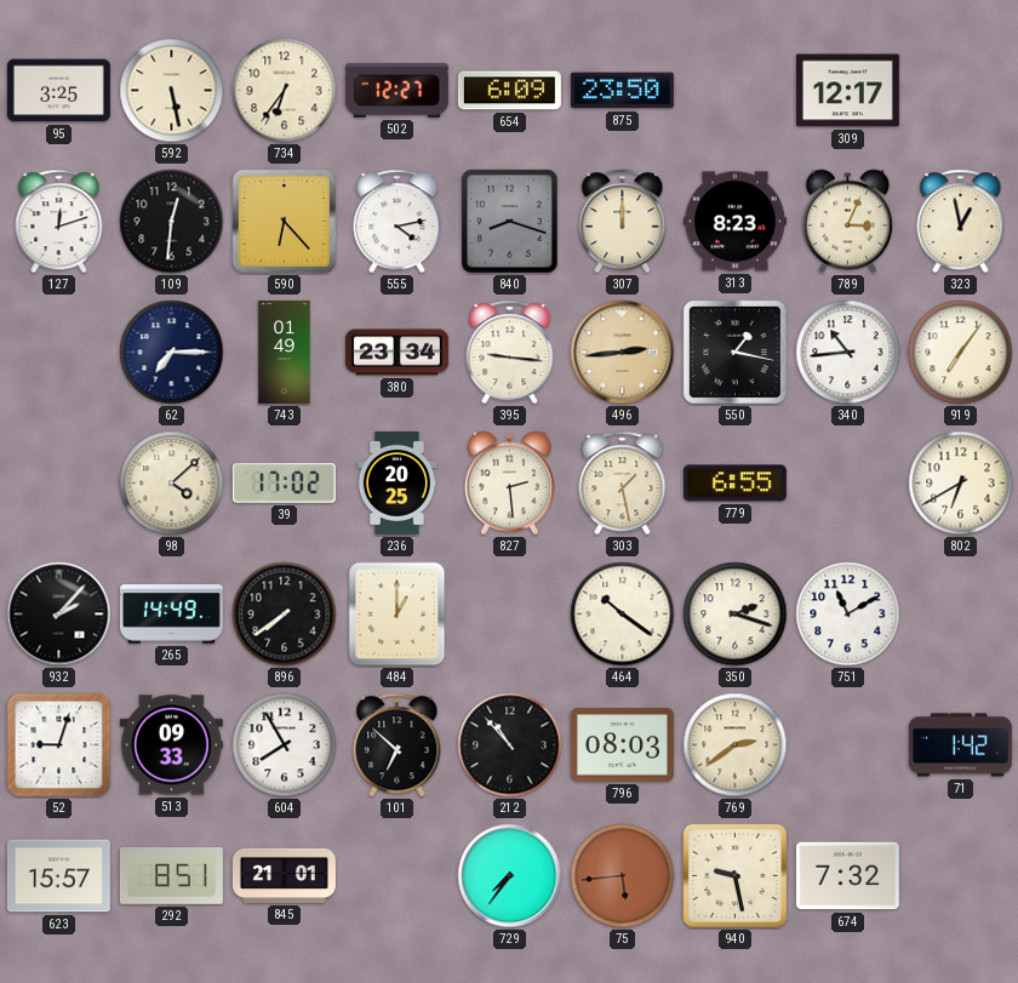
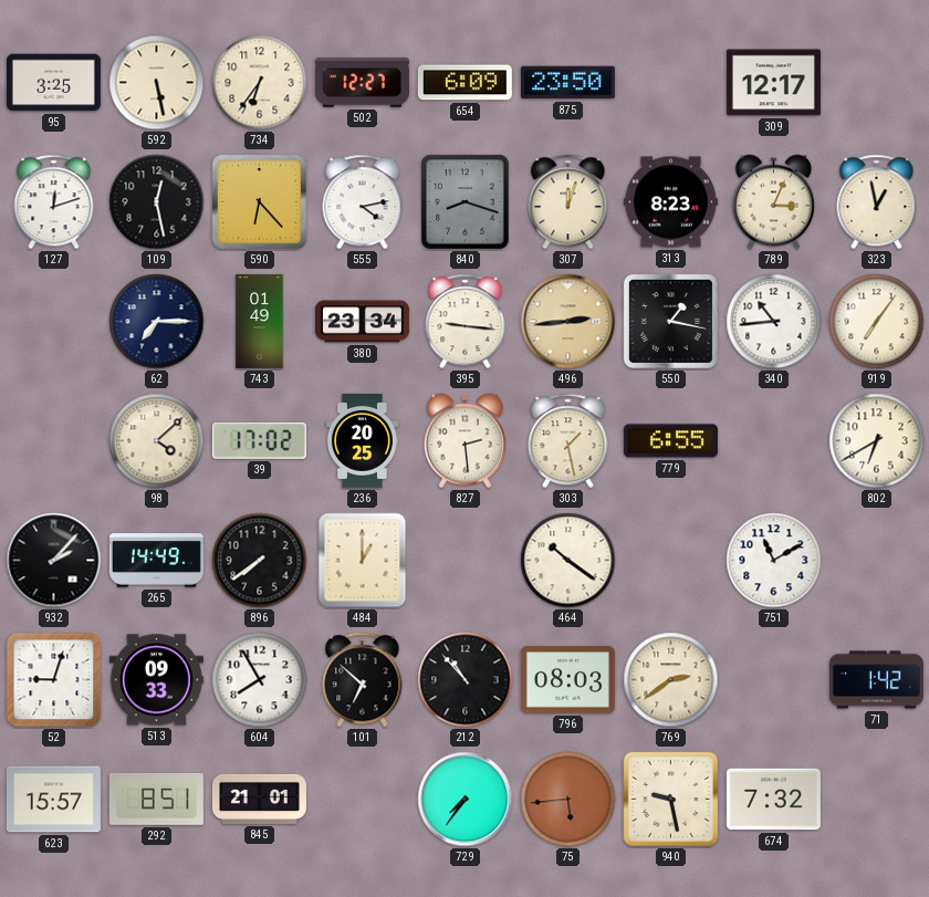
109: 12:31 -> 12:28 (157, 202)
307: 12:00 -> 12:03 (568, 202)
350: 2:18 -> none (736, 615)
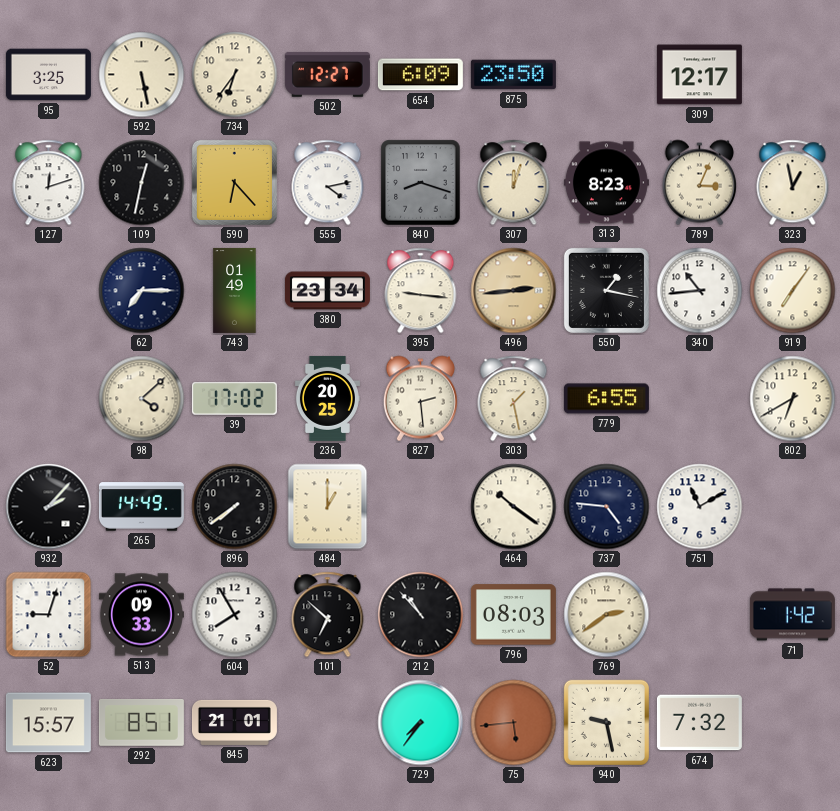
109: 12:28 -> 12:32 (142, 183)
737: none -> 4:46 (607, 507)
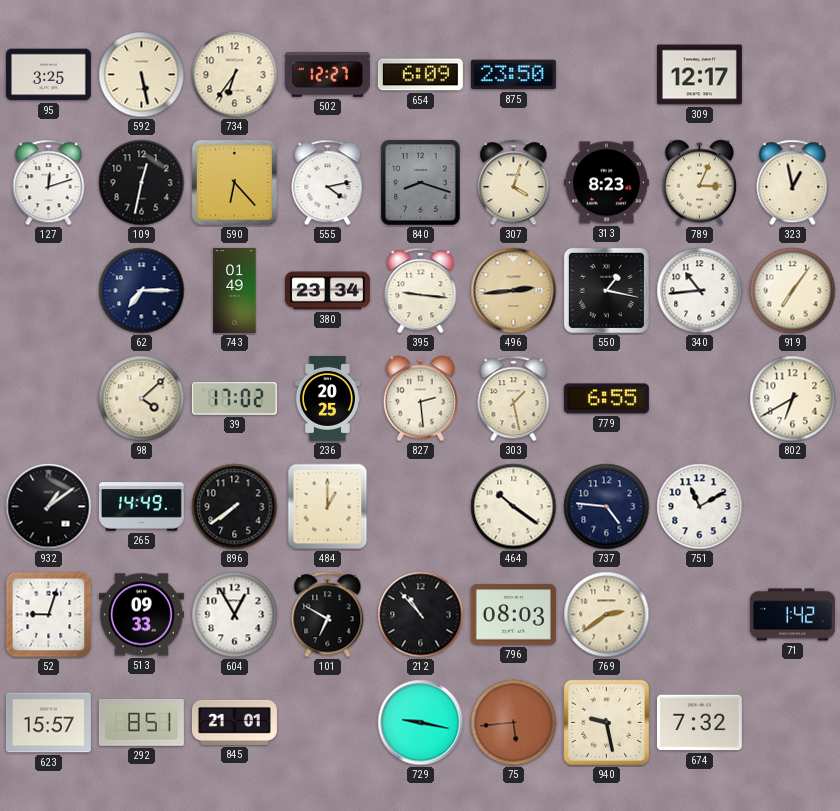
307: 12:03 -> 4:03 (514, 183)
932: 2:07 -> 1:09 (49, 507)
604: 7:55 -> 12:55 (235, 615)
101: 6:52 -> 6:50 (328, 615)
729: 7:36 -> 9:17 (421, 723)
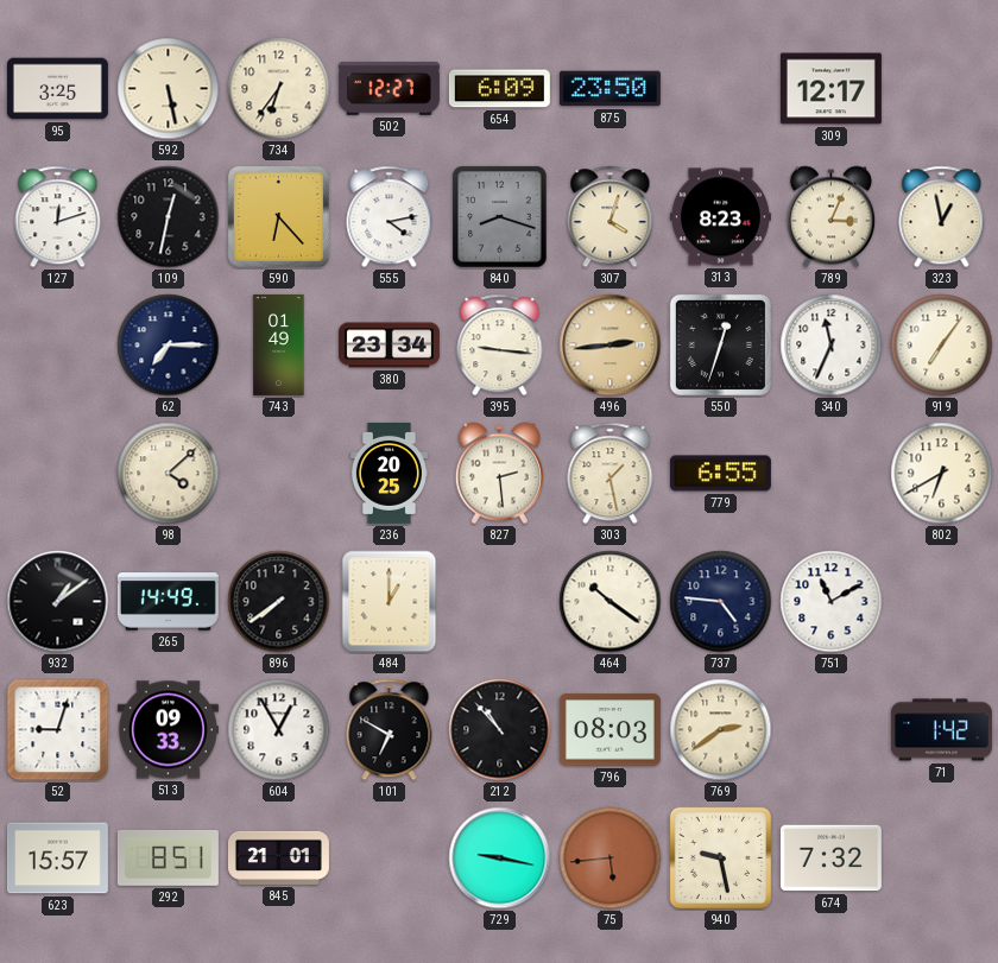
550: 1:17 -> 12:33 (720, 344)
340: 10:44 -> 11:34 (832, 346)
39: 17:02 -> none (234, 399)
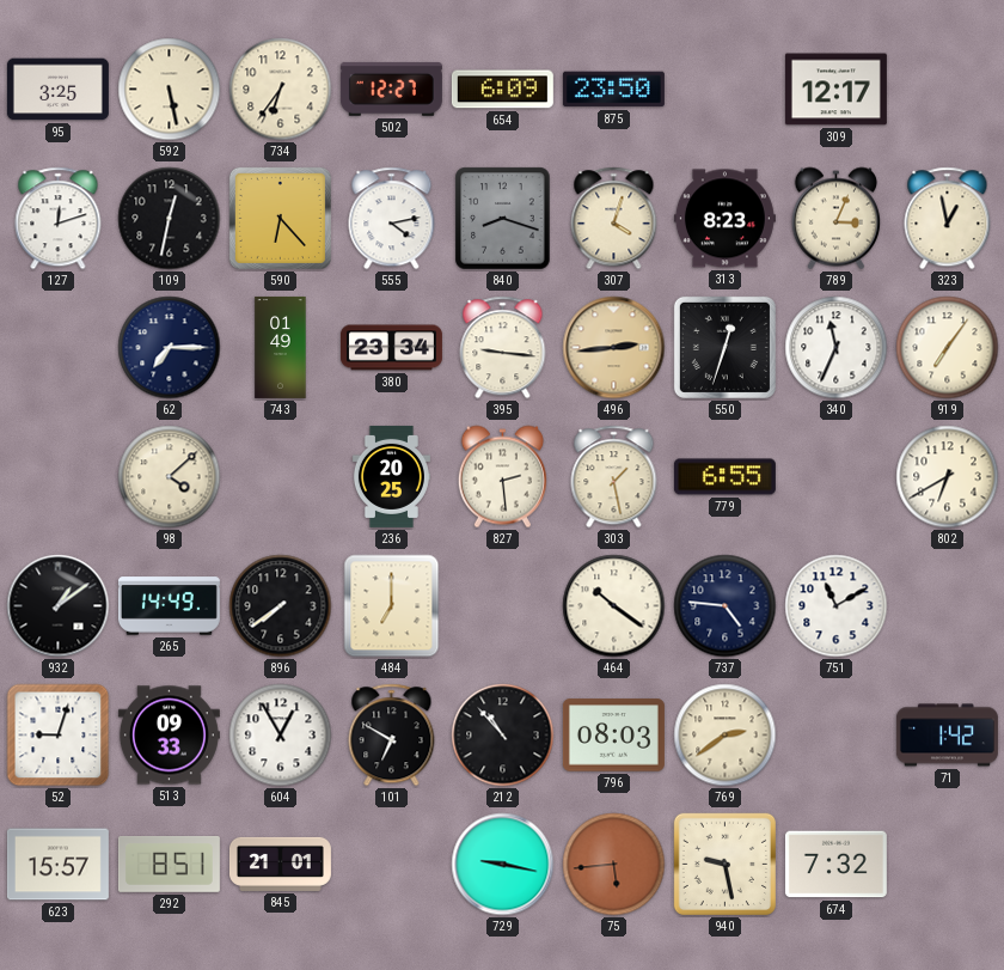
484: 1:00 -> 7:00 (392, 606)
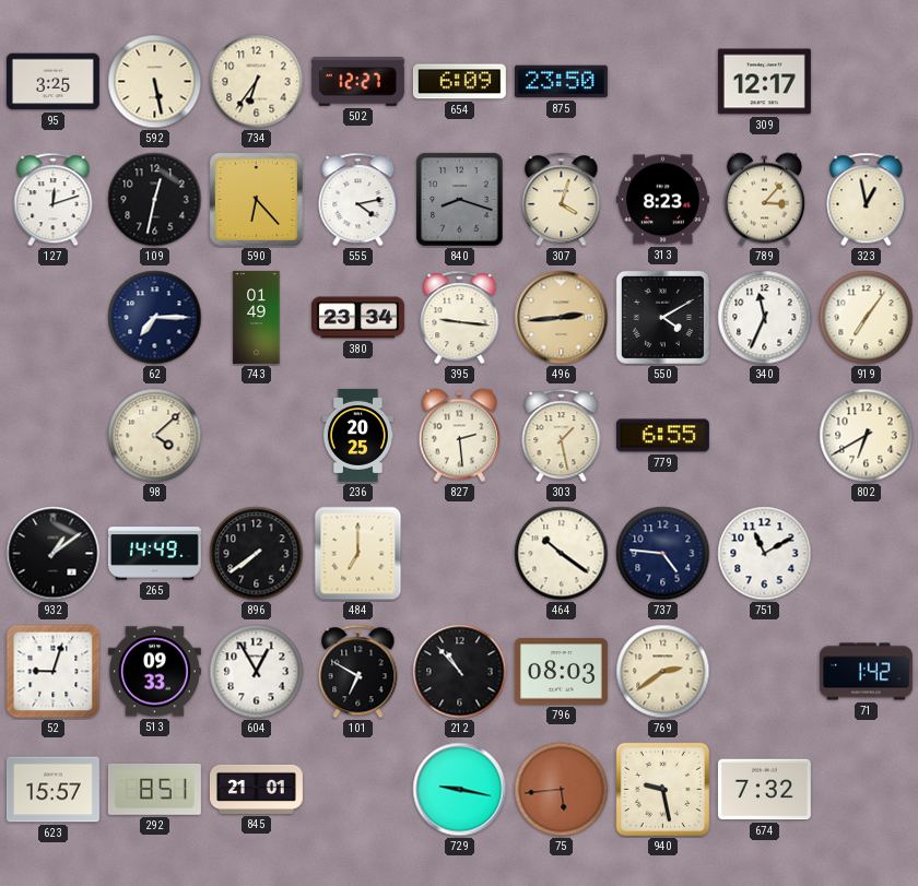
789: 3:04 -> 3:07 (764, 200)
550: 12:33 -> 4:10 (662, 317)
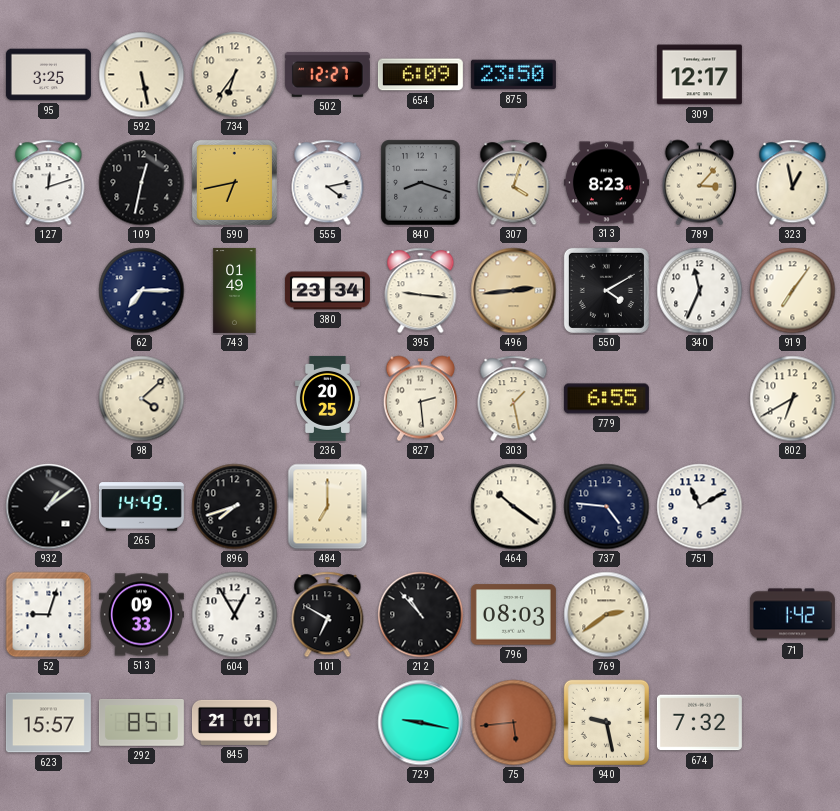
590: 6:23 -> 6:43 (234, 182)
896: 7:39 -> 7:42 (235, 507)
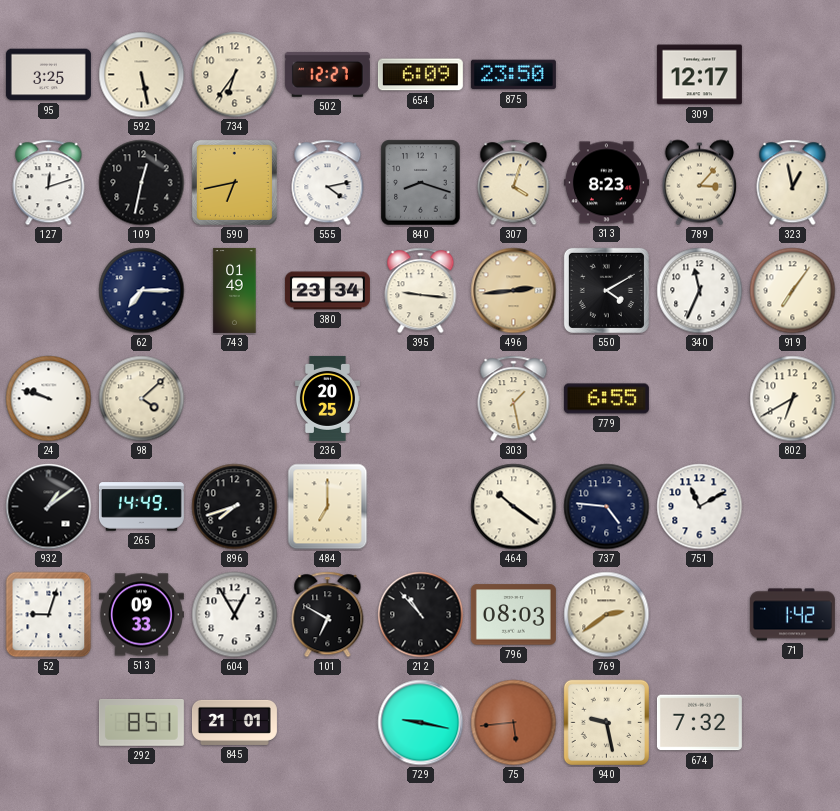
24: none -> 9:48 (49, 399)
827: 2:29 -> none (420, 399)
623: 15:57 -> none (48, 723)
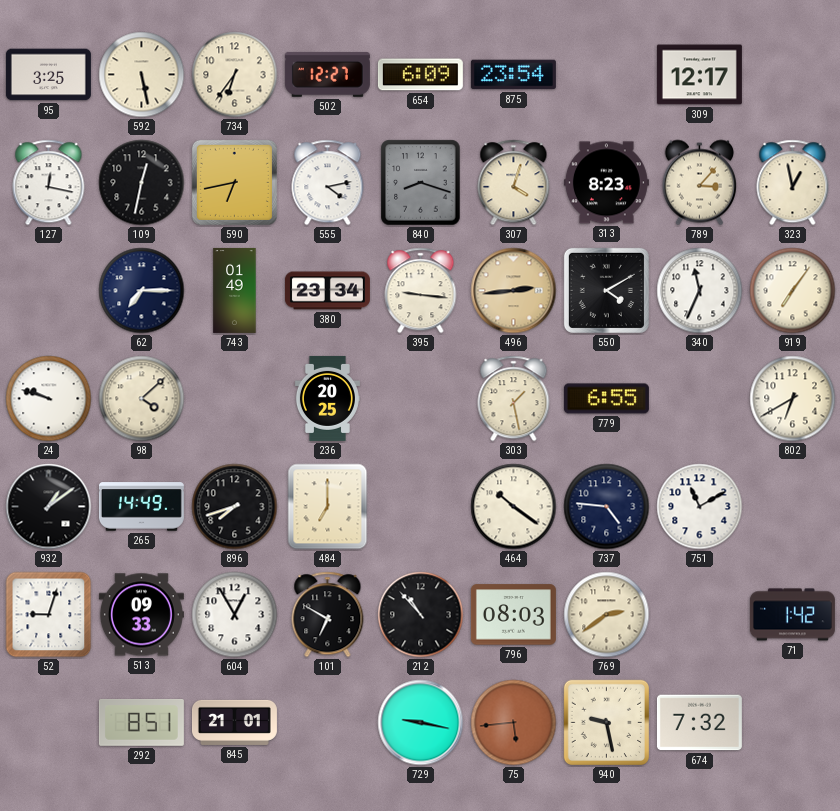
875: 23:50 -> 23:54 (513, 75)
127: 12:12 -> 12:17 (49, 183)
